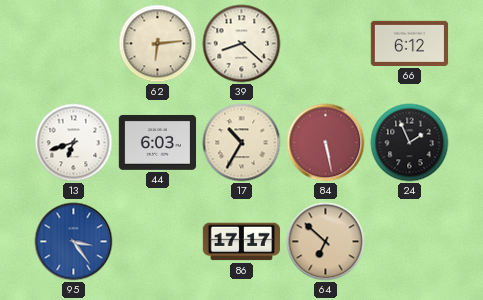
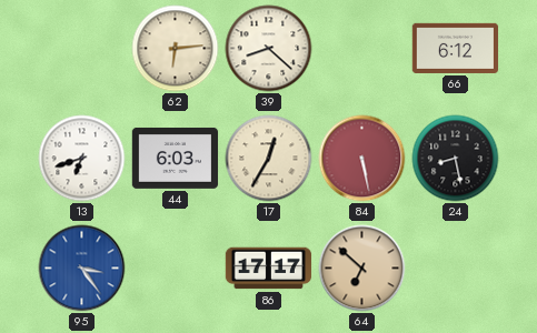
17: 10:35 -> 12:35 (269, 159)
24: 1:56 -> 8:28 (456, 159)
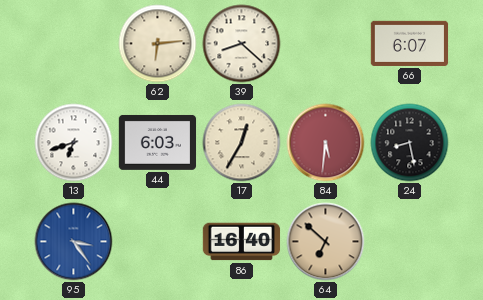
66: 6:12 -> 6:07 (410, 43)
84: 5:28 -> 5:31 (326, 143)
86: 17:17 -> 16:40 (242, 242)
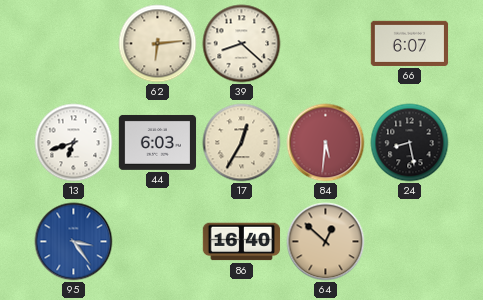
64: 6:52 -> 12:52 (326, 242)
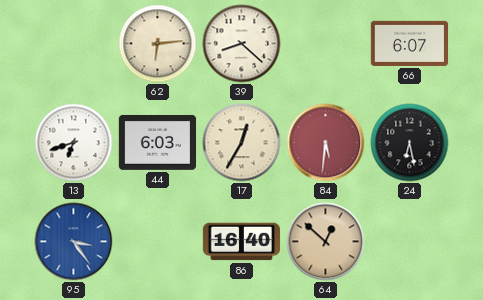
24: 8:28 -> 6:28 (410, 143)
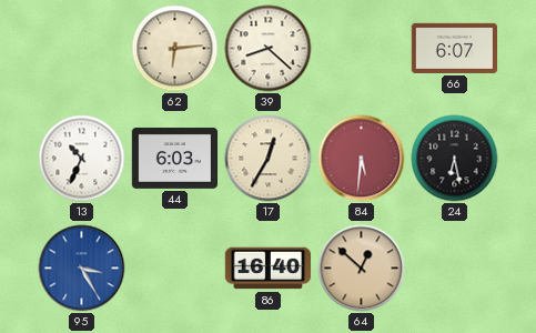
13: 6:42 -> 10:34 (82, 159)
95: 3:24 -> 3:25 (82, 269)
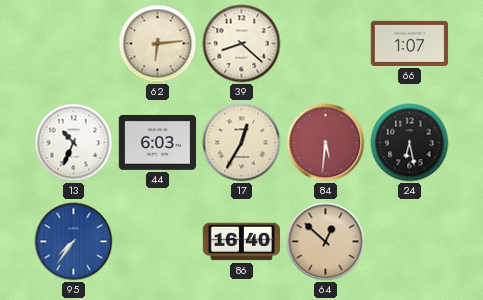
66: 6:07 -> 1:07 (410, 43)
95: 3:25 -> 7:36 (74, 242)
